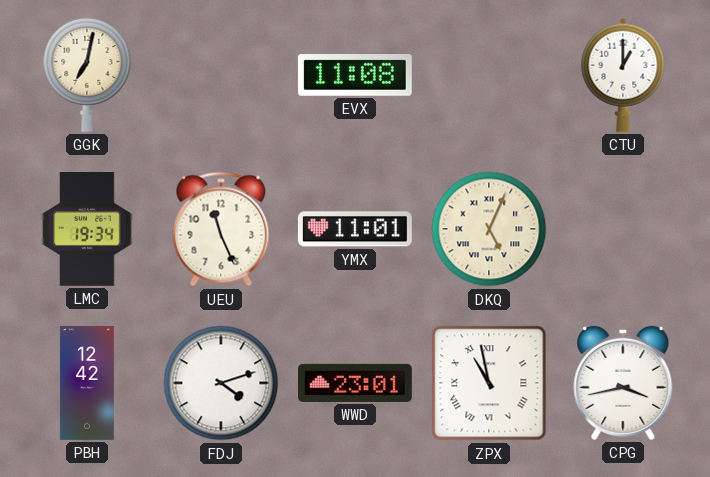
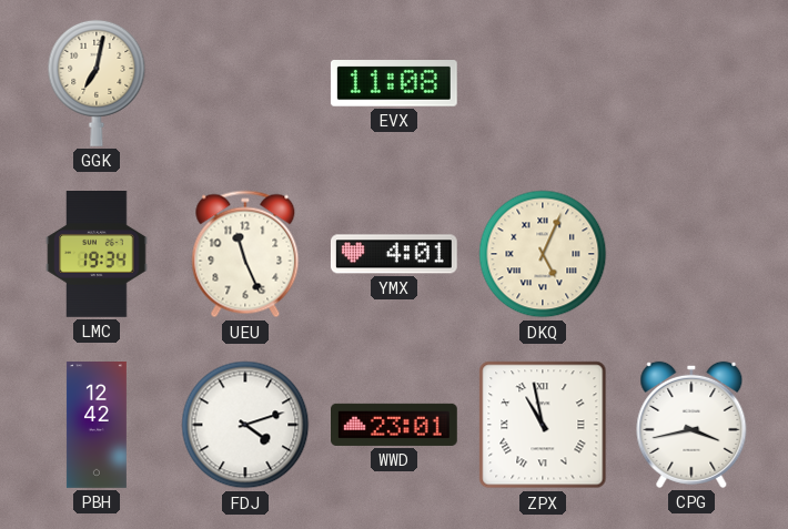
CTU: 1:00 -> none (623, 75)
YMX: 11:01 -> 4:01 (394, 254)
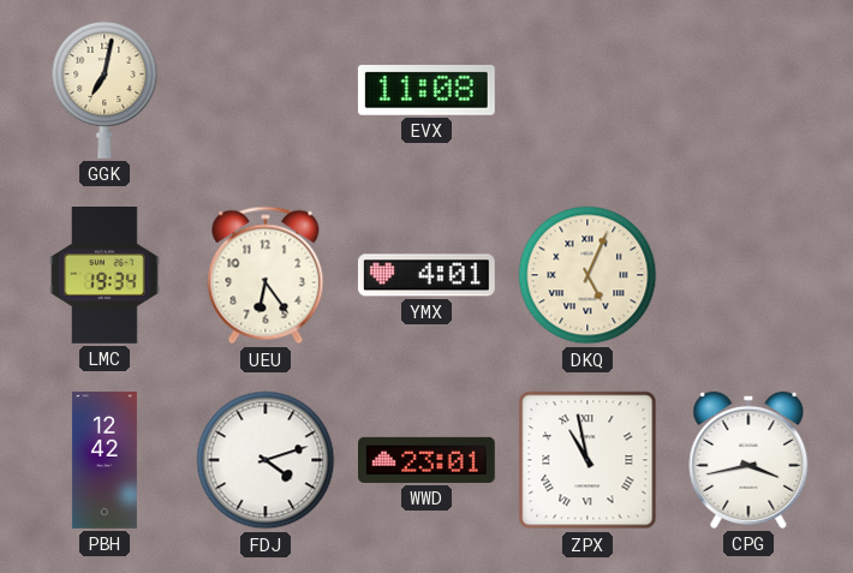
UEU: 11:26 -> 6:24 (266, 275)
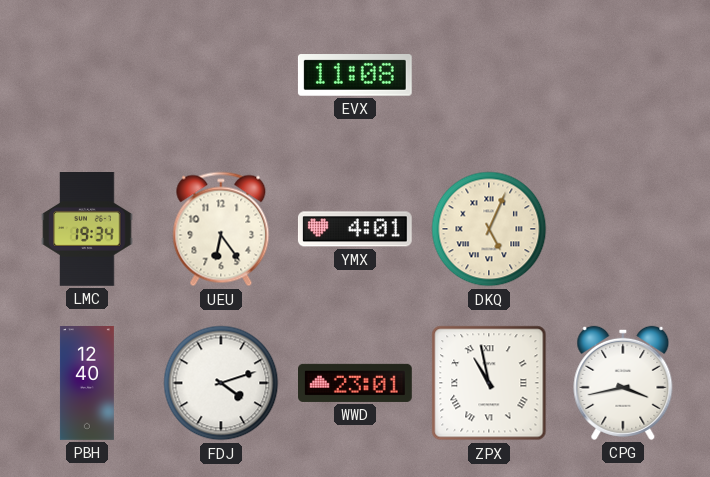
GGK: 7:02 -> none (105, 90)
PBH: 12:42 -> 12:40 (87, 384)
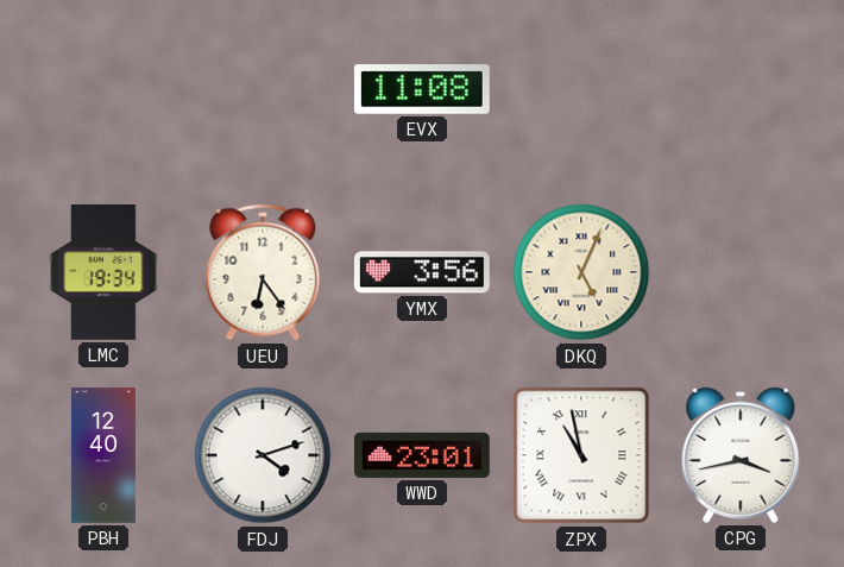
YMX: 4:01 -> 3:56 (422, 272)
